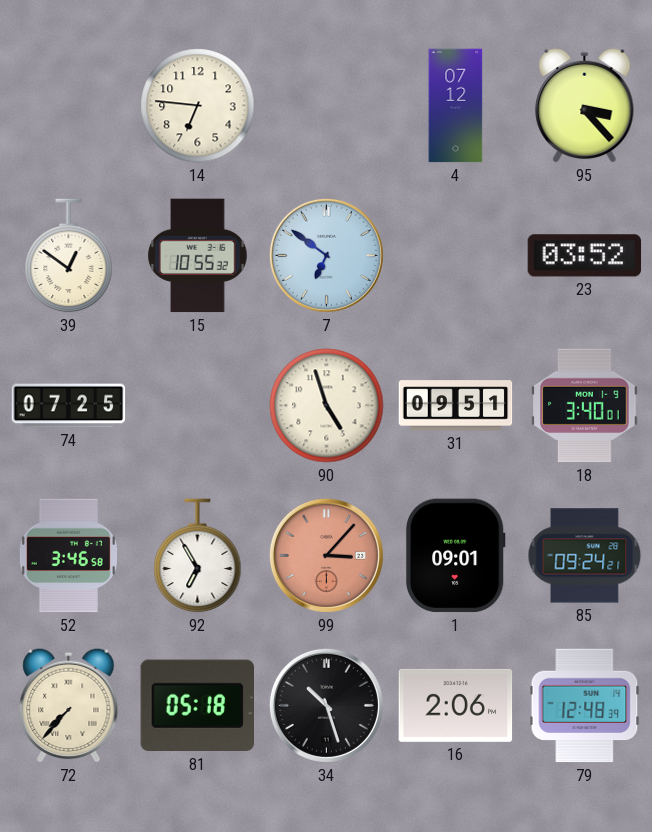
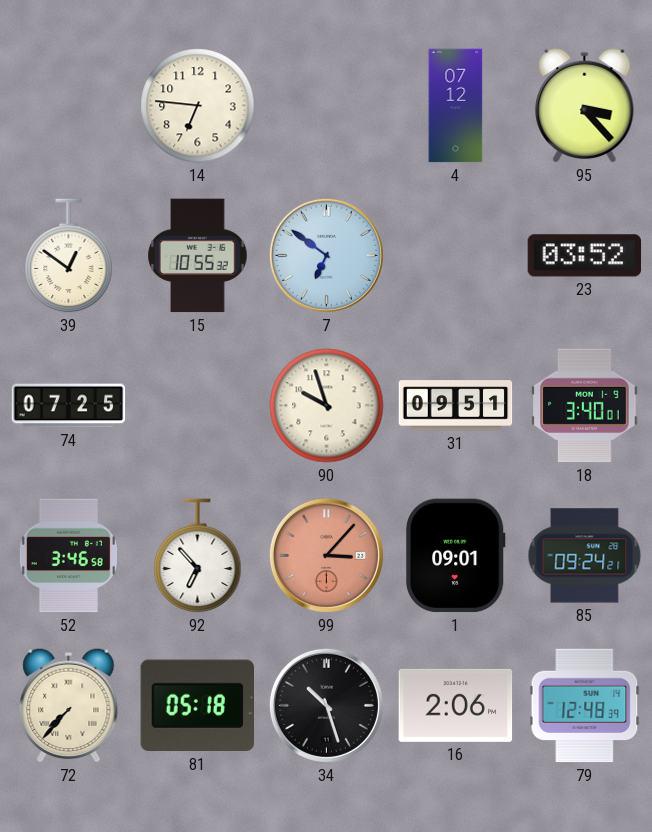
90: 4:57 -> 9:57 (327, 406)
92: 6:55 -> 6:53 (198, 556)
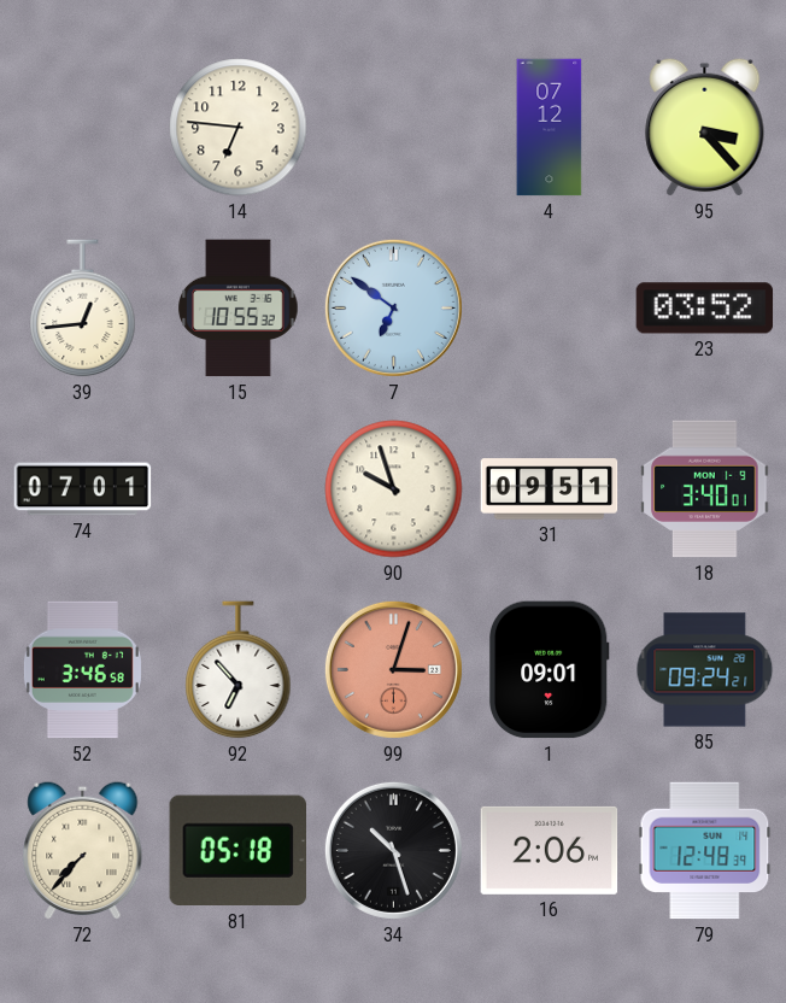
39: 12:51 -> 12:44 (83, 309)
74: 07:25 -> 07:01 (83, 489)
99: 3:07 -> 3:03 (393, 669)
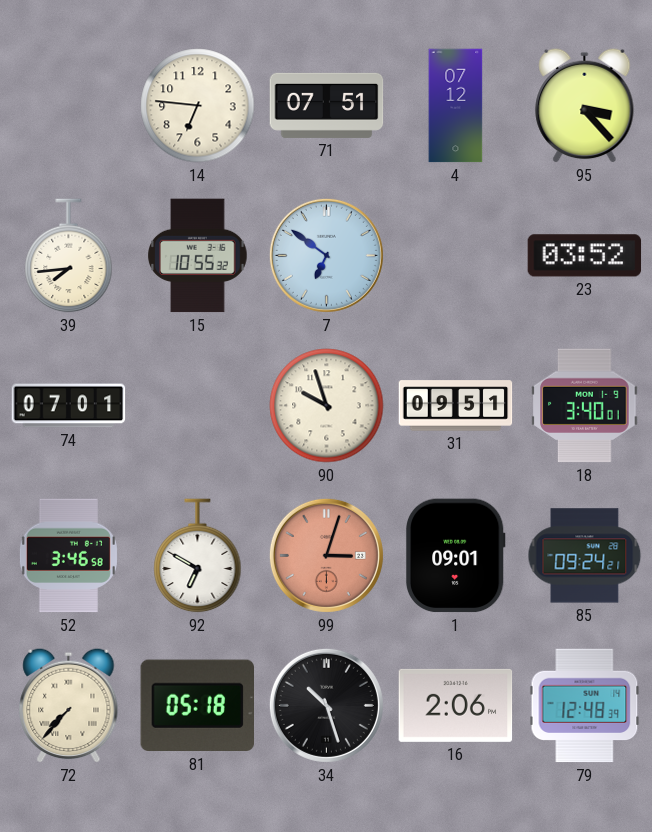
71: none -> 07:51 (327, 105)
39: 12:44 -> 7:44 (69, 256)
92: 6:53 -> 6:50 (198, 556)
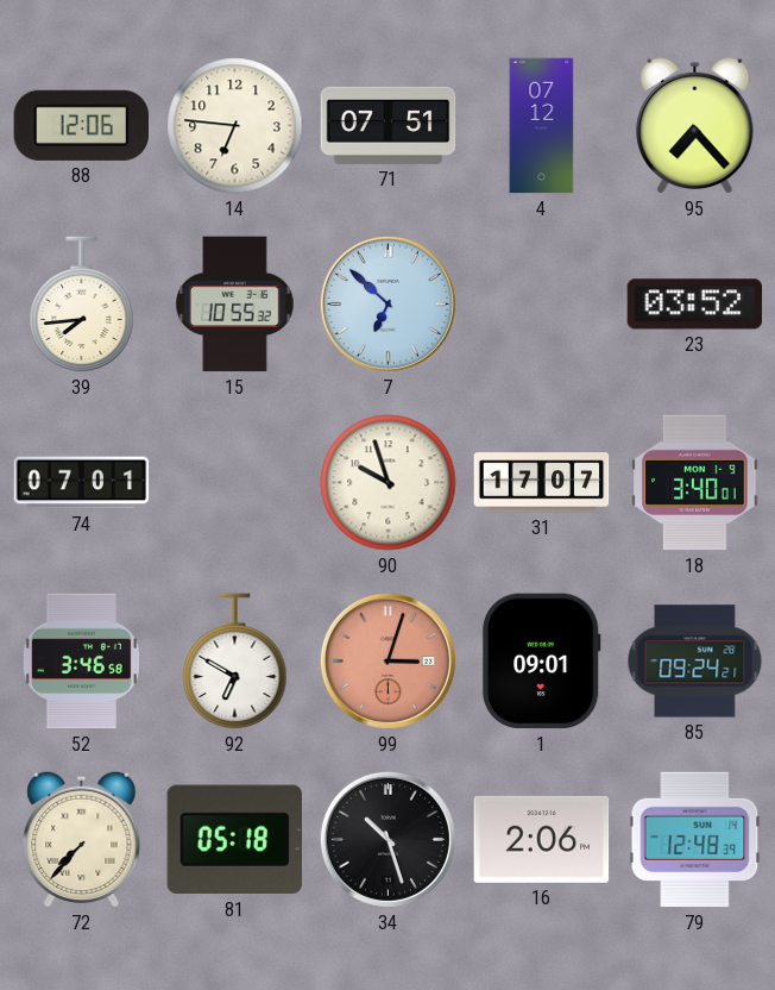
88: none -> 12:06 (81, 125)
95: 3:23 -> 7:23 (695, 125)
7: 6:51 -> 6:52 (387, 303)
31: 09:51 -> 17:07 (542, 483)
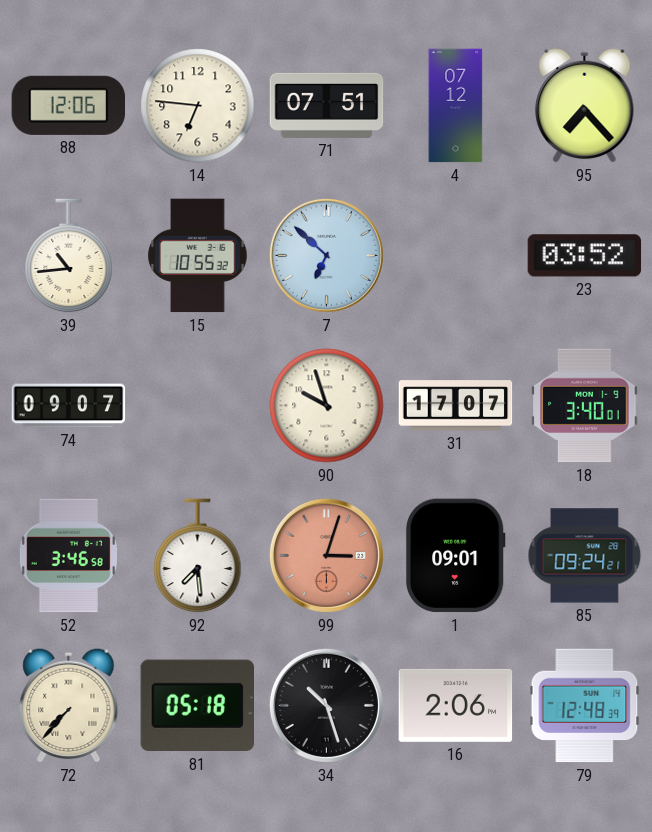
39: 7:44 -> 10:44 (69, 256)
74: 07:01 -> 09:07 (69, 406)
92: 6:50 -> 7:29 (198, 556)
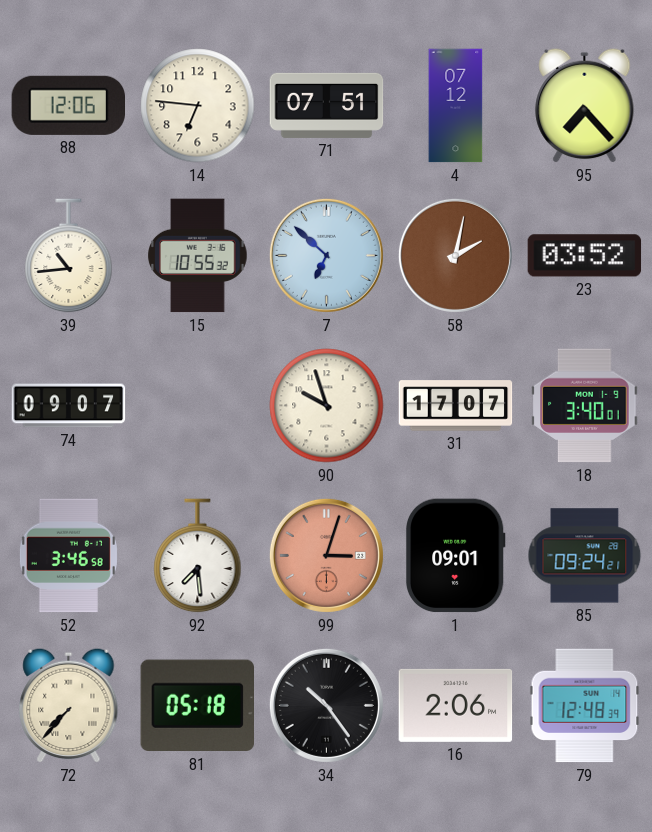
58: none -> 2:02 (455, 255)
34: 10:27 -> 10:24 (326, 705)
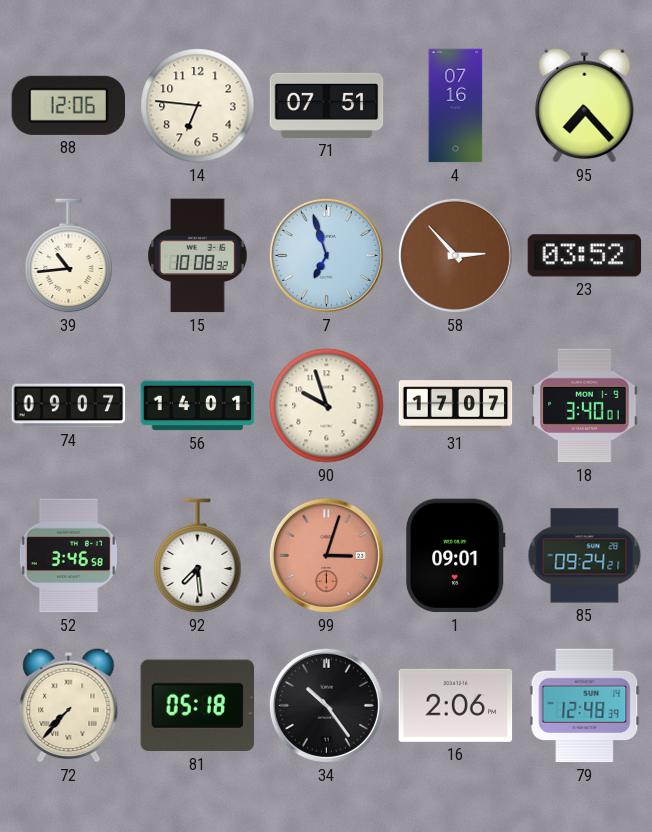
4: 07:12 -> 07:16 (456, 106)
15: 10:55 -> 10:08 (198, 256)
7: 6:52 -> 6:57 (326, 255)
58: 2:02 -> 2:53 (455, 255)
56: none -> 14:01 (198, 406)
